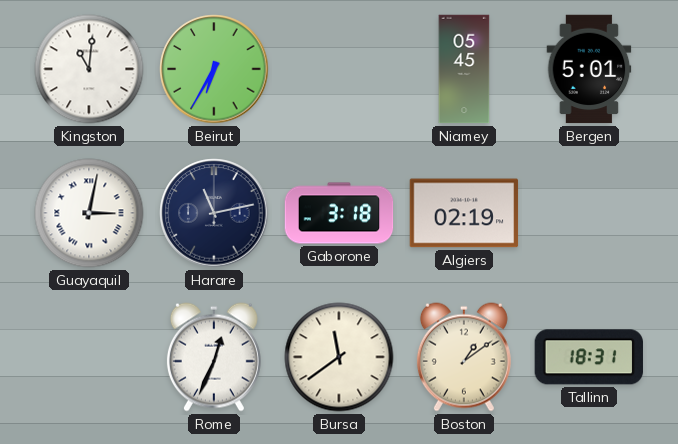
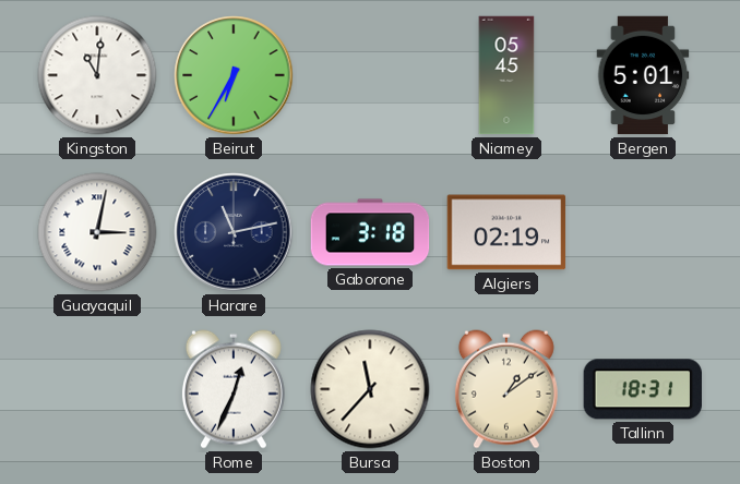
Bursa: 11:39 -> 11:37 (370, 389)
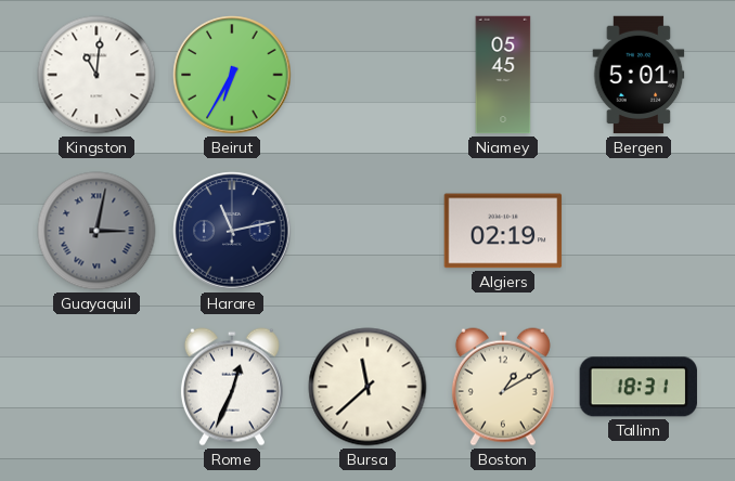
Guayaquil dial: white -> grey (96, 231)
Gaborone: 3:18 -> none (370, 232)
Bursa: 11:37 -> 11:38 (367, 387)
Boston: 1:09 -> 1:10 (503, 387)
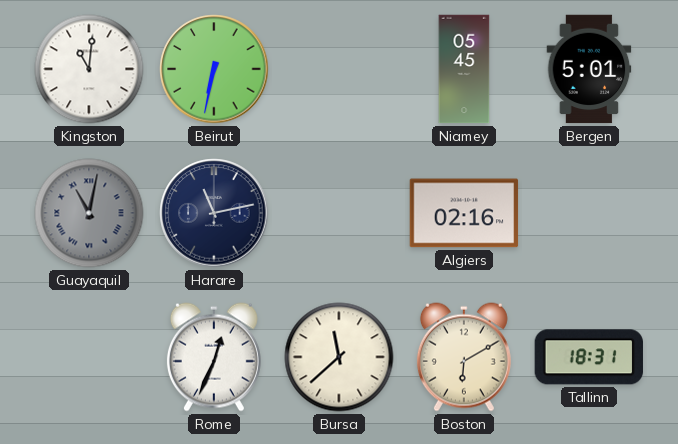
Beirut: 6:35 -> 6:32 (214, 69)
Guayaquil: 3:02 -> 11:02 (89, 213)
Algiers: 02:19 -> 02:16 (464, 213)
Boston: 1:10 -> 6:10 (464, 357)
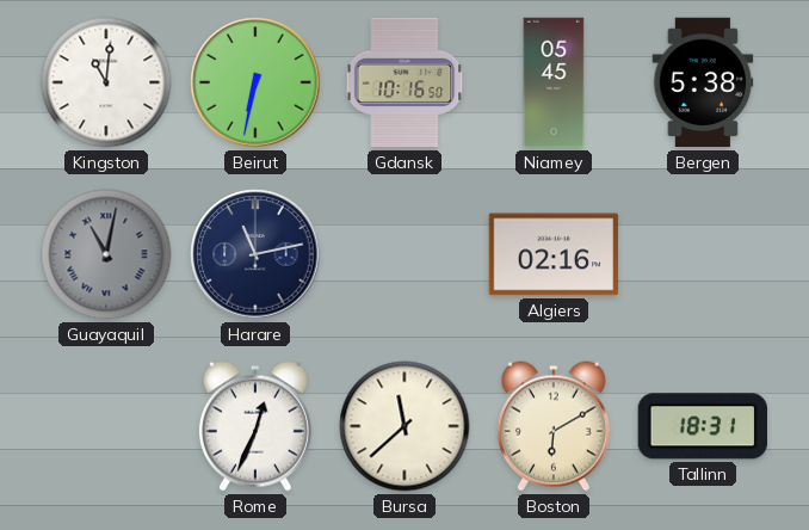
Gdansk: none -> 10:16 (404, 82)
Bergen: 5:01 -> 5:38 (703, 82)
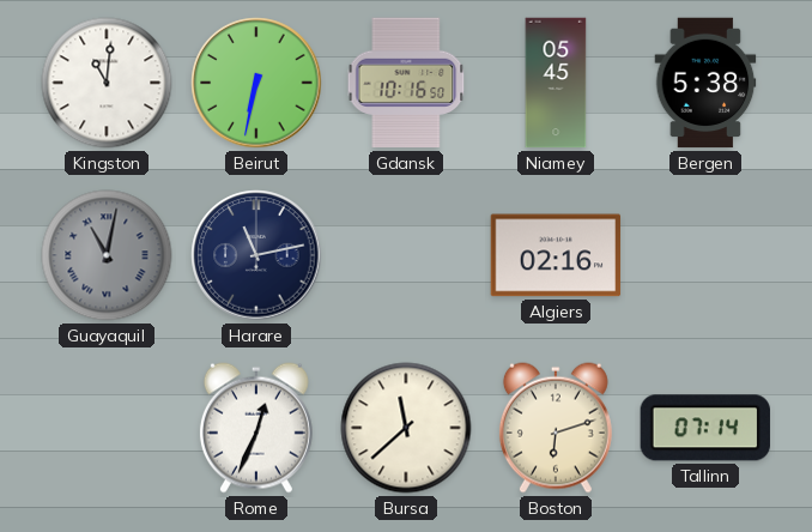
Boston: 6:10 -> 6:12 (556, 428)
Tallinn: 18:31 -> 07:14 (704, 428)
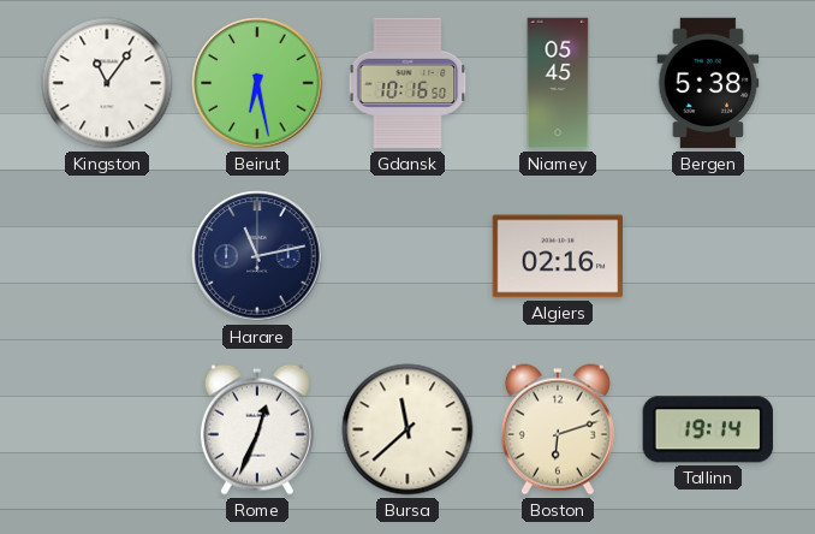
Kingston: 11:01 -> 11:06 (107, 83)
Beirut: 6:32 -> 6:28 (257, 83)
Guayaquil: 11:02 -> none (107, 255)
Tallinn: 07:14 -> 19:14 (707, 429)
